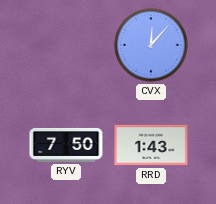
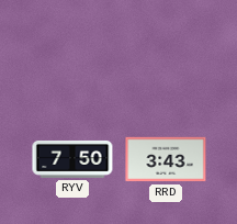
CVX: 12:07 -> none (151, 45)
RRD: 1:43 -> 3:43 (166, 159)
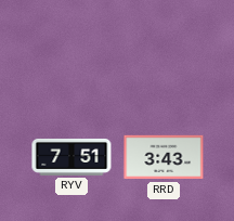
RYV: 7:50 -> 7:51 (71, 157)
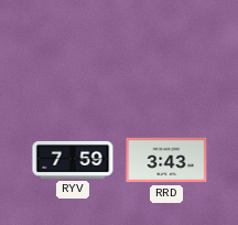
RYV: 7:51 -> 7:59 (73, 160)
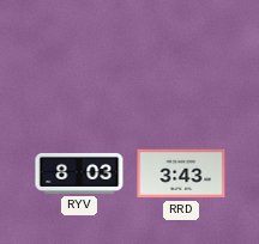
RYV: 7:59 -> 8:03 (79, 173)
